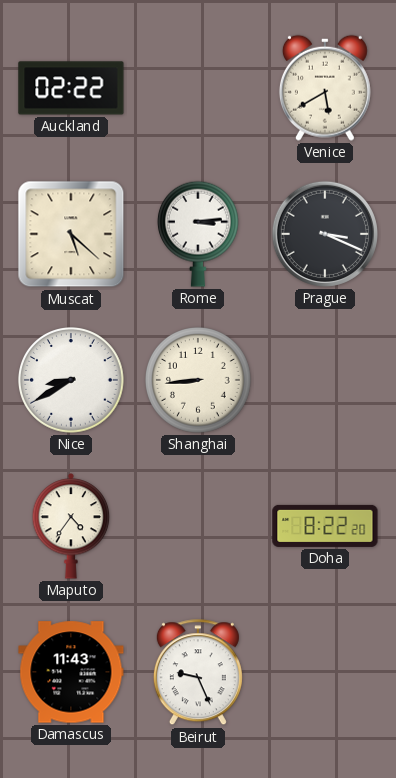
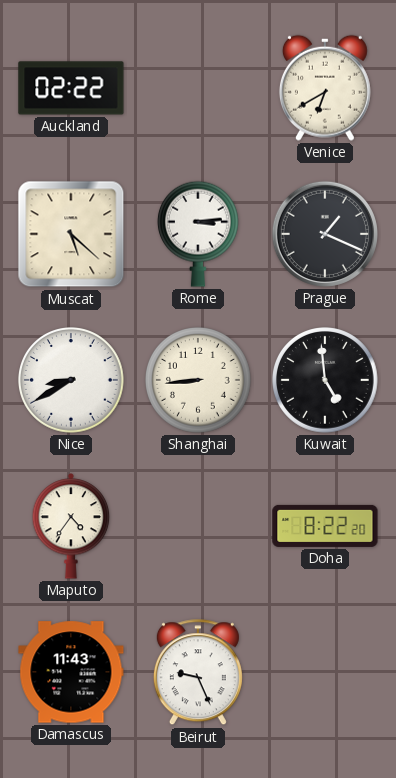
Venice: 5:40 -> 6:40 (325, 88)
Prague: 3:19 -> 1:19 (325, 234)
Kuwait: none -> 4:59 (326, 381)
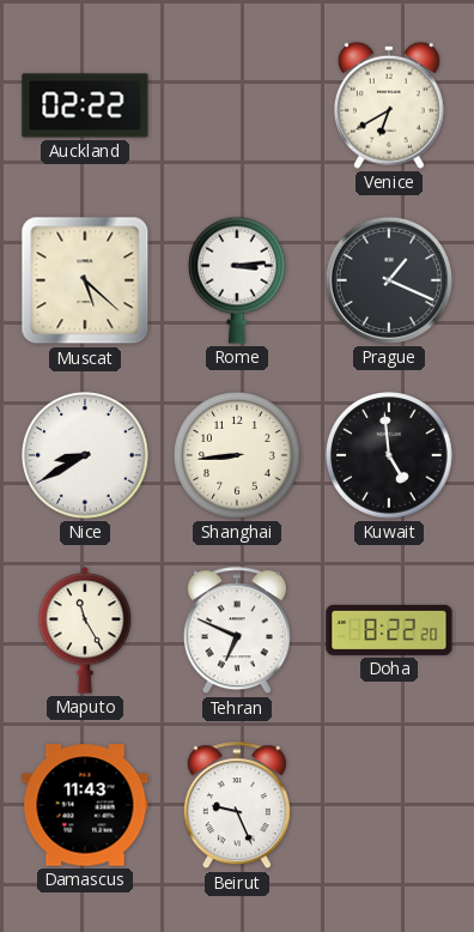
Maputo: 4:36 -> 11:25 (85, 630)
Tehran: none -> 6:49 (237, 631)
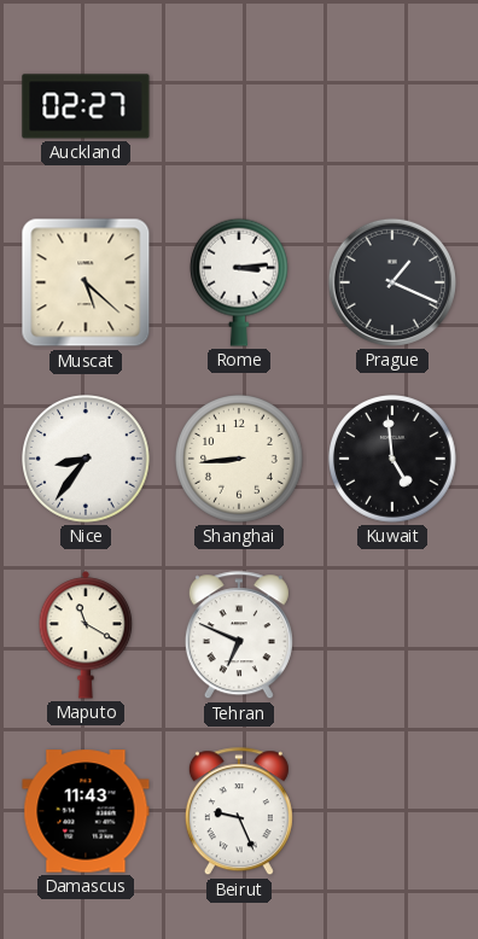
Auckland: 02:22 -> 02:27 (86, 106)
Venice: 6:40 -> none (389, 105)
Nice: 8:40 -> 8:36 (87, 460)
Maputo: 11:25 -> 11:20 (86, 635)
Doha: 8:22 -> none (389, 630)
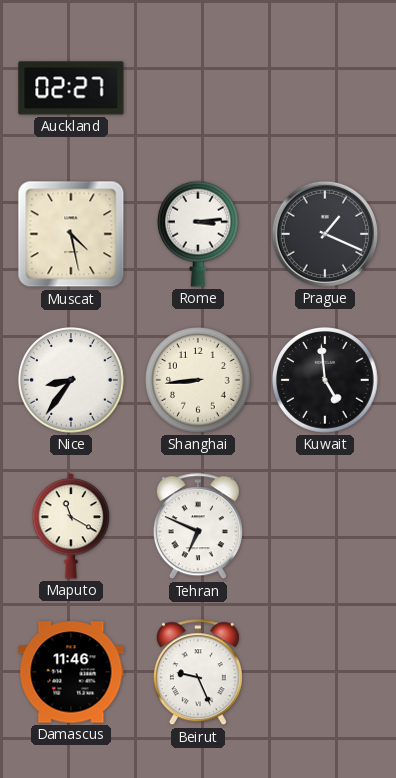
Muscat: 5:22 -> 4:28 (71, 234)
Damascus: 11:43 -> 11:46 (71, 672)
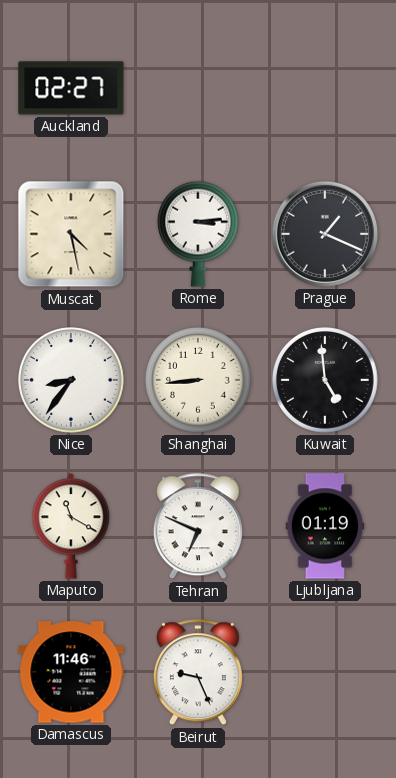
Ljubljana: none -> 01:19 (325, 526)
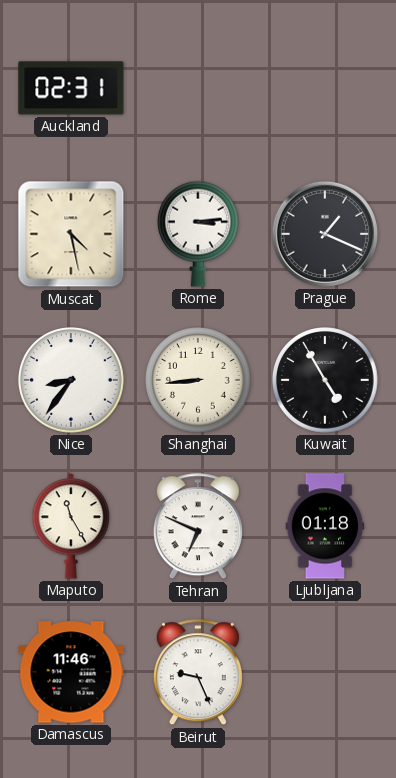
Auckland: 02:27 -> 02:31 (71, 88)
Kuwait: 4:59 -> 4:55 (326, 381)
Maputo: 11:20 -> 11:25 (71, 526)
Ljubljana: 01:19 -> 01:18 (325, 526)
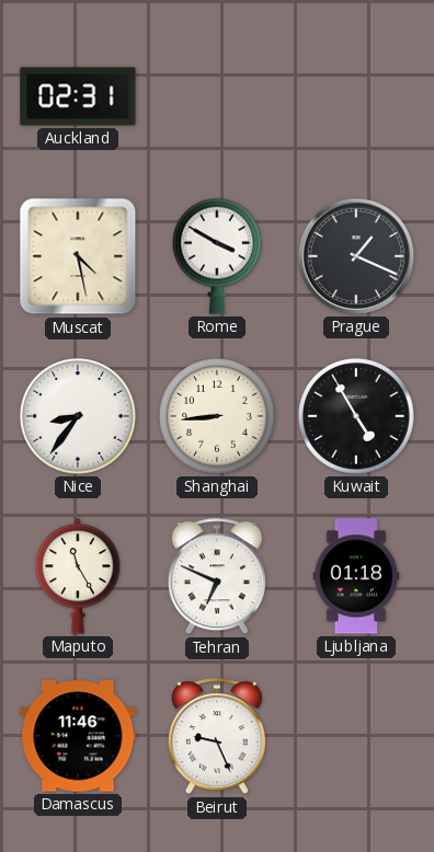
Rome: 3:14 -> 3:50 (217, 256)
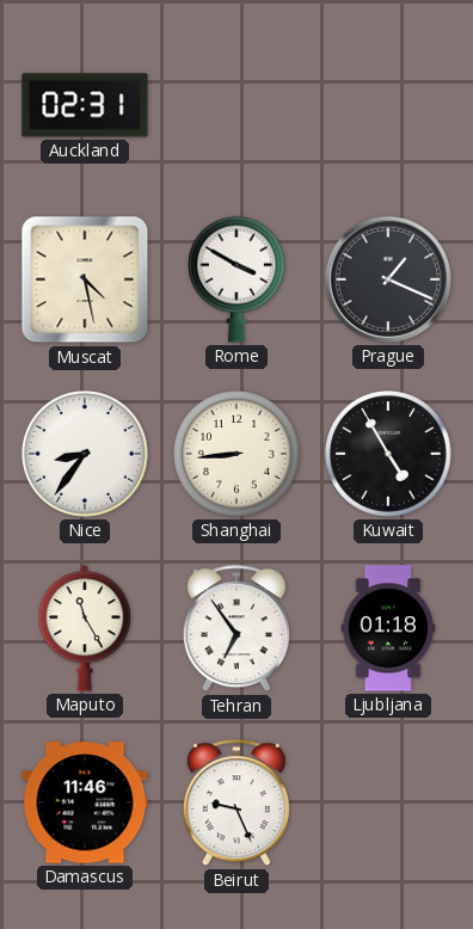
Tehran: 6:49 -> 6:54 (236, 629)
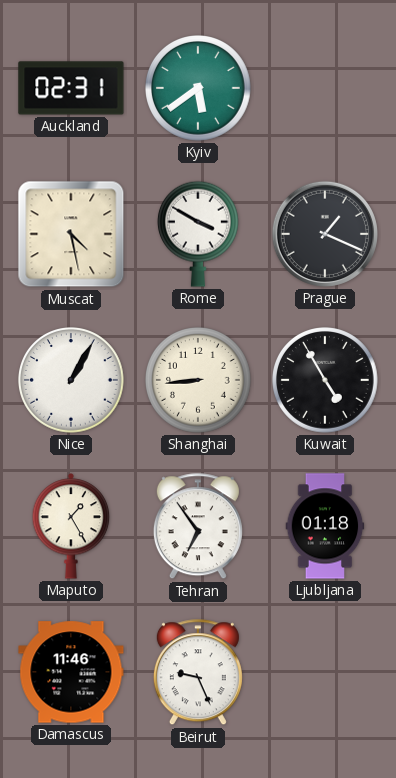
Kyiv: none -> 5:39 (199, 89)
Nice: 8:36 -> 1:05 (72, 381)
Maputo: 11:25 -> 1:25 (71, 526)
